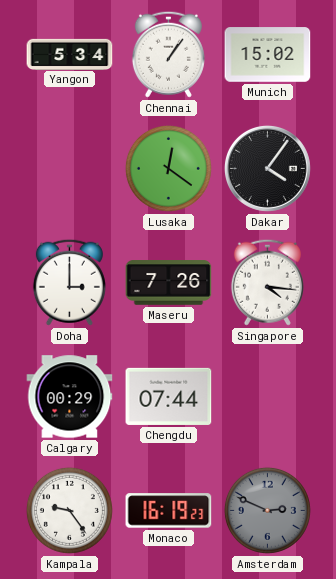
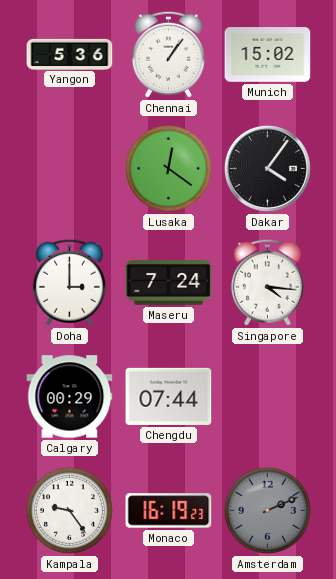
Yangon: 5:34 -> 5:36 (70, 54)
Maseru: 7:26 -> 7:24 (169, 283)
Amsterdam: 2:49 -> 2:11 (267, 510)
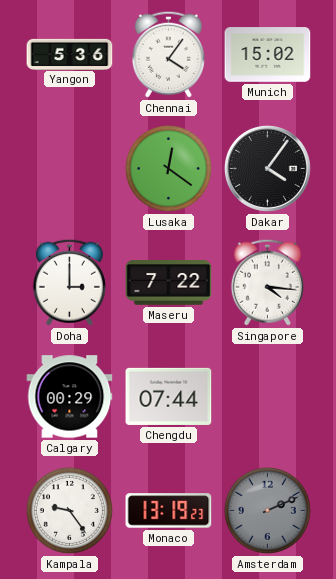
Chennai: 1:06 -> 4:06 (168, 54)
Maseru: 7:24 -> 7:22 (169, 283)
Monaco: 16:19 -> 13:19 (169, 511)
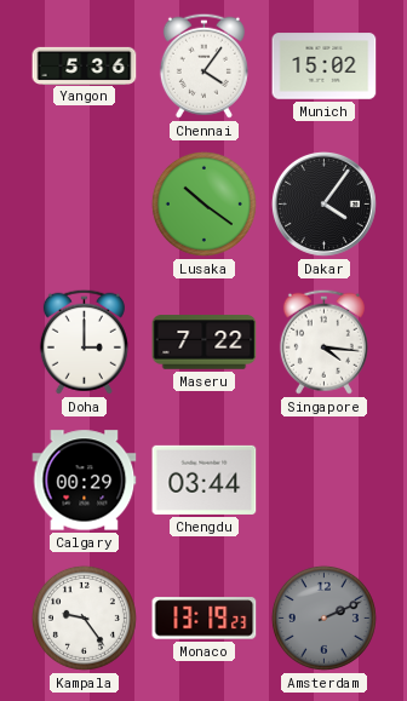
Lusaka: 12:21 -> 10:21 (203, 203)
Chengdu: 07:44 -> 03:44 (205, 479)
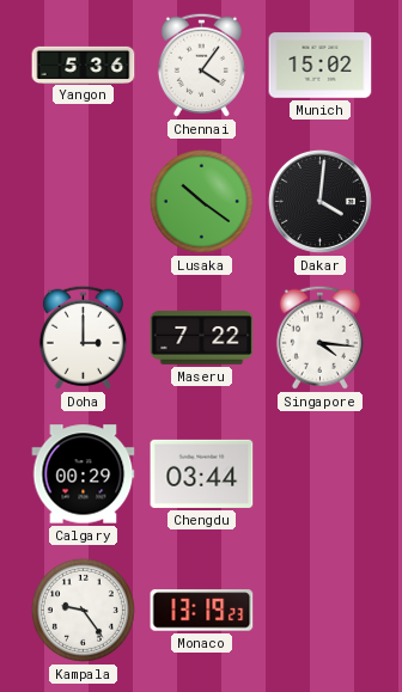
Dakar: 4:06 -> 4:01 (319, 201)
Amsterdam: 2:11 -> none (323, 617)
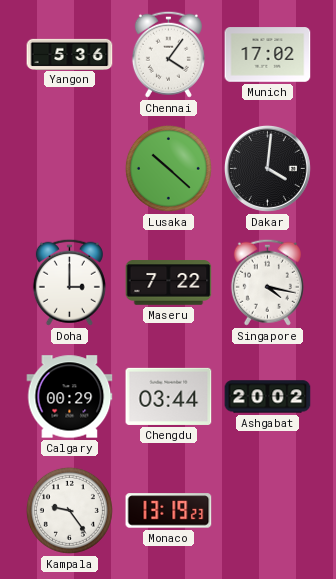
Munich: 15:02 -> 17:02 (268, 55)
Lusaka: 10:21 -> 10:22 (168, 168)
Singapore: 4:16 -> 4:17 (267, 282)
Ashgabat: none -> 20:02 (268, 397)
